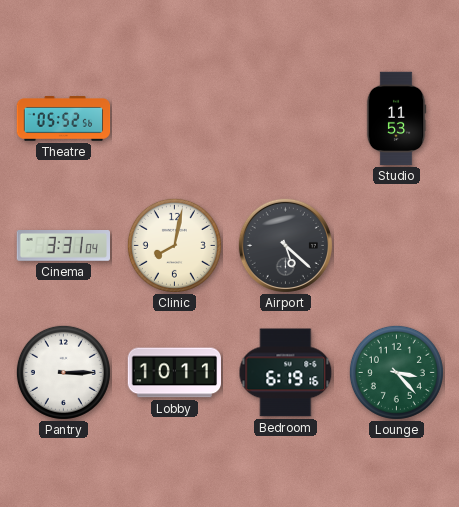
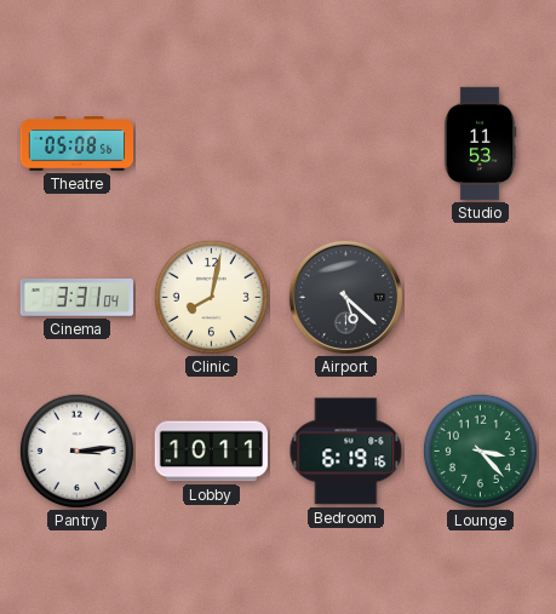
Theatre: 05:52 -> 05:08 (78, 144)
Pantry: 3:15 -> 3:14 (76, 451)
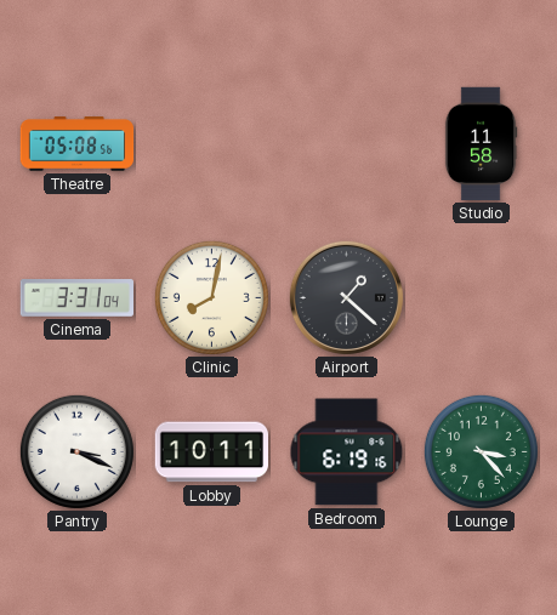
Studio: 11:53 -> 11:58 (481, 144)
Airport: 5:22 -> 1:22 (346, 297)
Pantry: 3:14 -> 3:19 (76, 451)
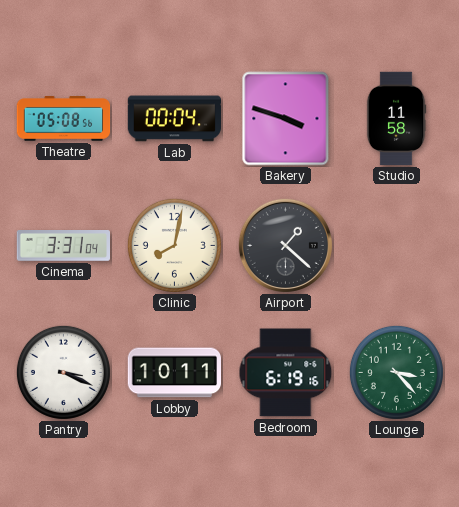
Lab: none -> 00:04 (175, 119)
Bakery: none -> 3:48 (286, 119)
